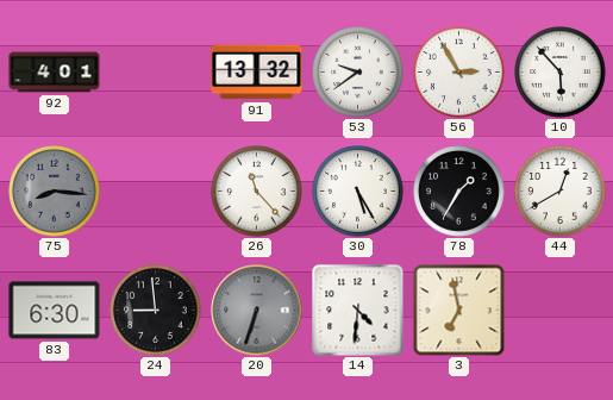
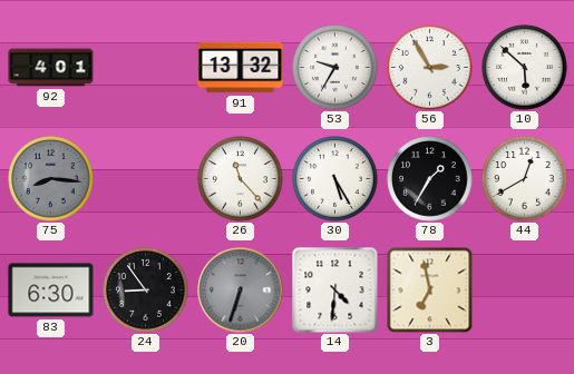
53: 9:39 -> 9:35 (335, 68)
10: 5:53 -> 5:52 (525, 68)
24: 8:59 -> 8:54 (146, 291)
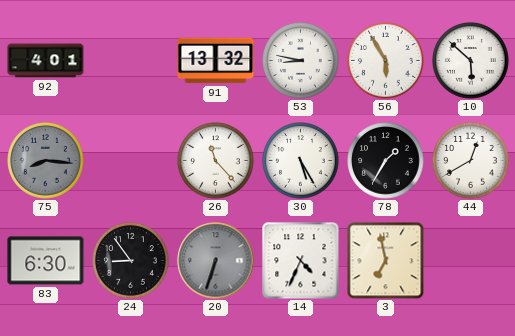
53: 9:35 -> 8:47 (301, 61)
56: 2:55 -> 5:55 (386, 61)
14: 4:31 -> 4:34 (301, 261)
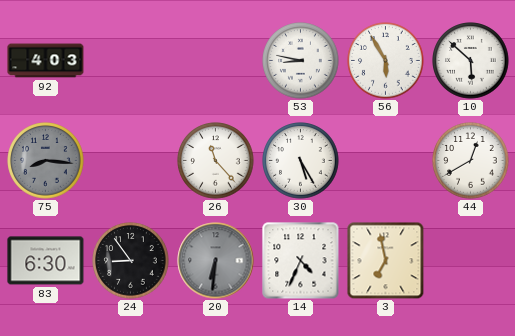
92: 4:01 -> 4:03 (46, 61)
91: 13:32 -> none (216, 61)
78: 1:35 -> none (386, 161)
20: 6:33 -> 6:31 (216, 261)
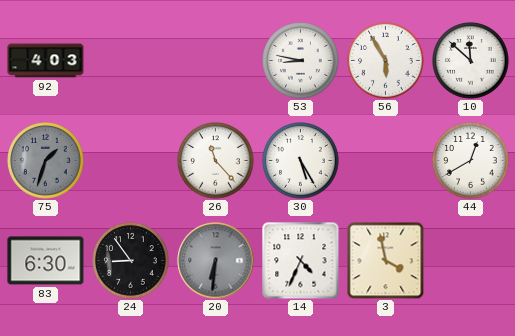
10: 5:52 -> 11:52 (471, 61)
75: 8:16 -> 1:33 (46, 161)
3: 6:58 -> 3:58 (385, 260)
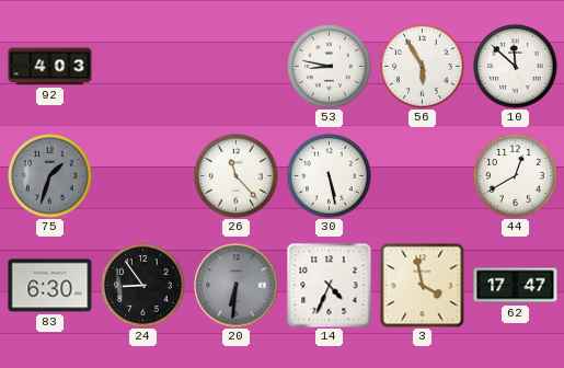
30: 5:25 -> 5:28 (330, 176)
62: none -> 17:47 (516, 286)
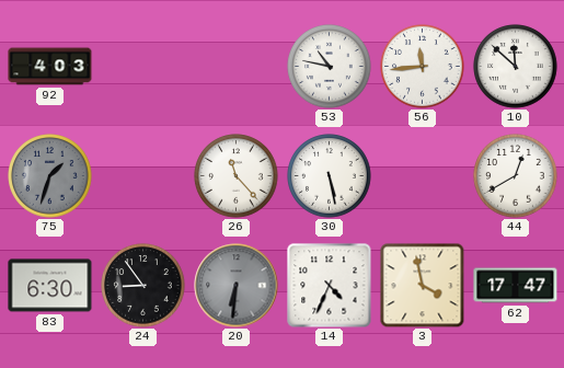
53: 8:47 -> 10:47 (330, 67)
56: 5:55 -> 11:44 (423, 67)
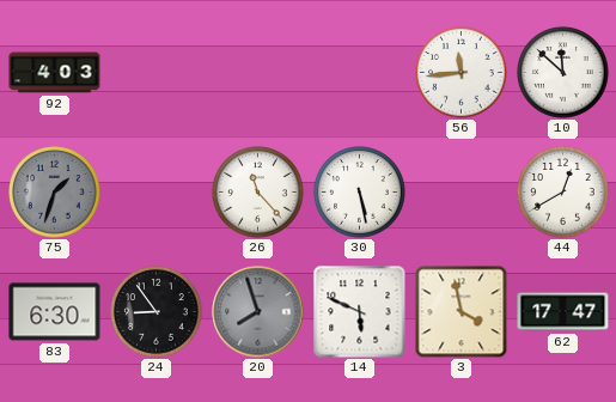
53: 10:47 -> none (330, 67)
20: 6:31 -> 7:57 (258, 312)
14: 4:34 -> 5:49 (360, 312)
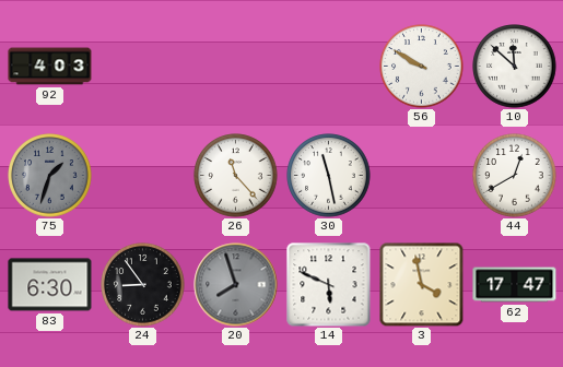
56: 11:44 -> 9:50 (422, 67)
30: 5:28 -> 11:28 (329, 176)
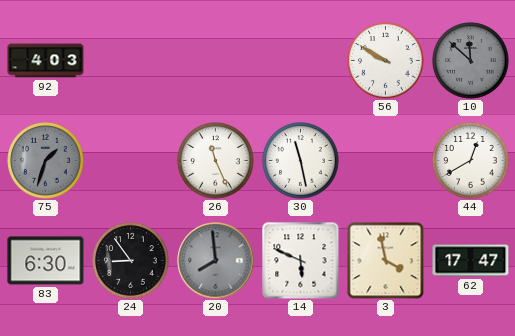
10 dial: white -> grey (471, 61)
26: 11:23 -> 11:26 (216, 161)
20: 7:57 -> 7:59 (216, 261)
